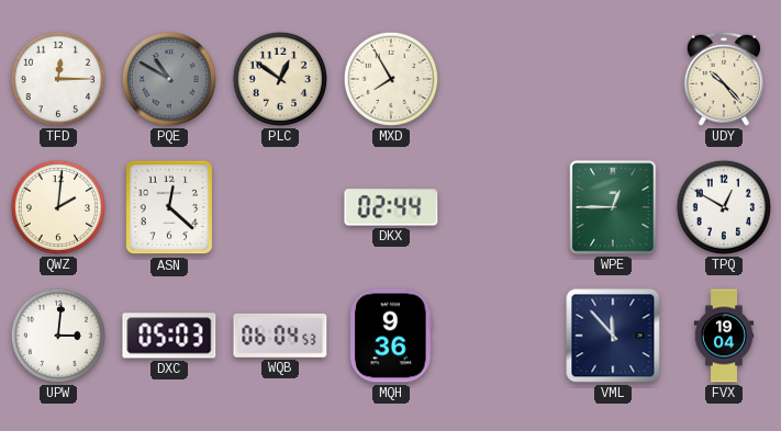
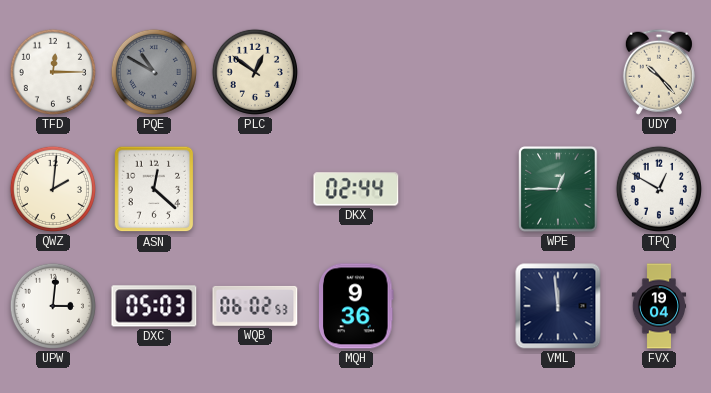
MXD: 7:55 -> none (391, 79)
WQB: 06:04 -> 06:02 (255, 306)
VML: 11:53 -> 11:59 (558, 306)
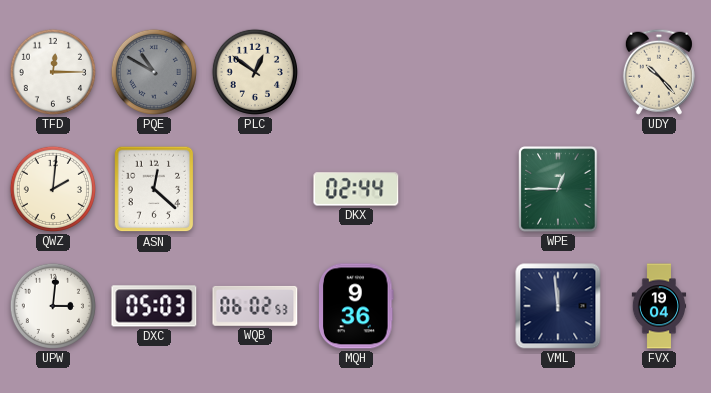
TPQ: 12:50 -> none (659, 189)
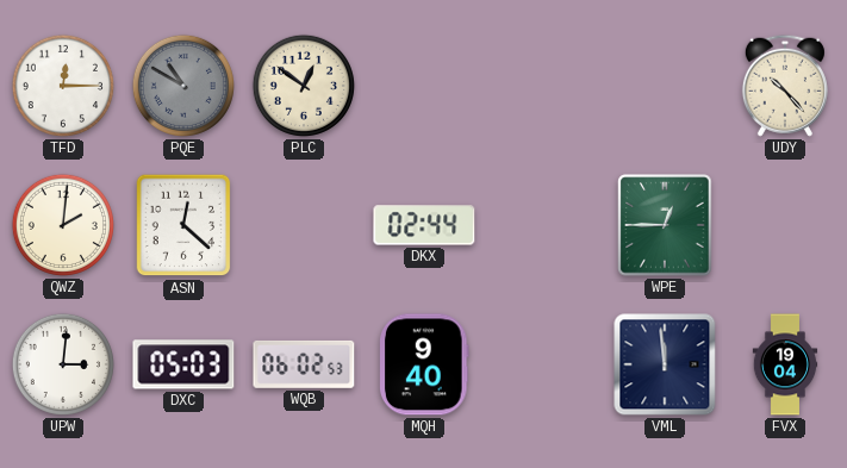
MQH: 9:36 -> 9:40 (424, 364)
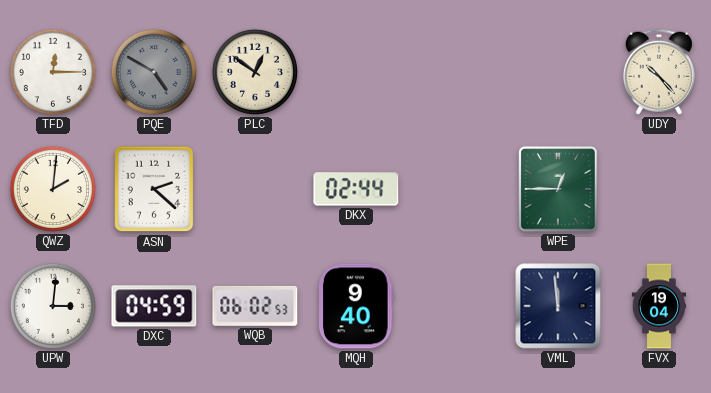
PQE: 10:50 -> 4:50 (154, 72)
ASN: 12:22 -> 2:22 (154, 189)
DXC: 05:03 -> 04:59 (154, 306)
